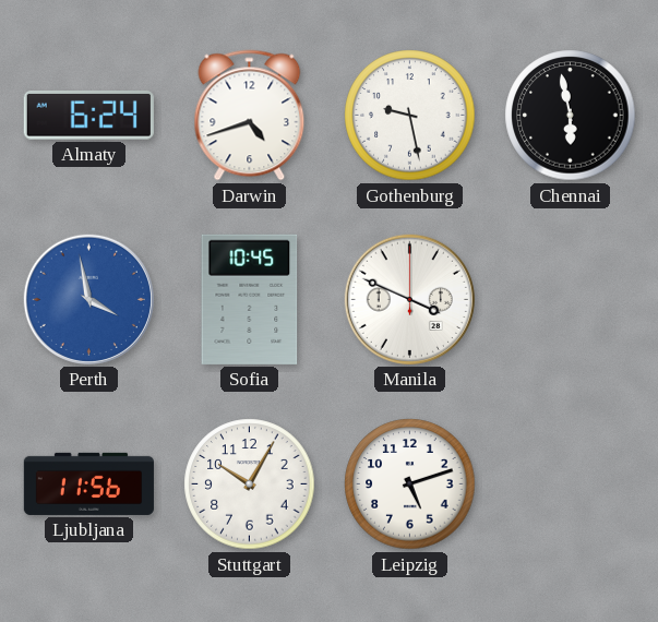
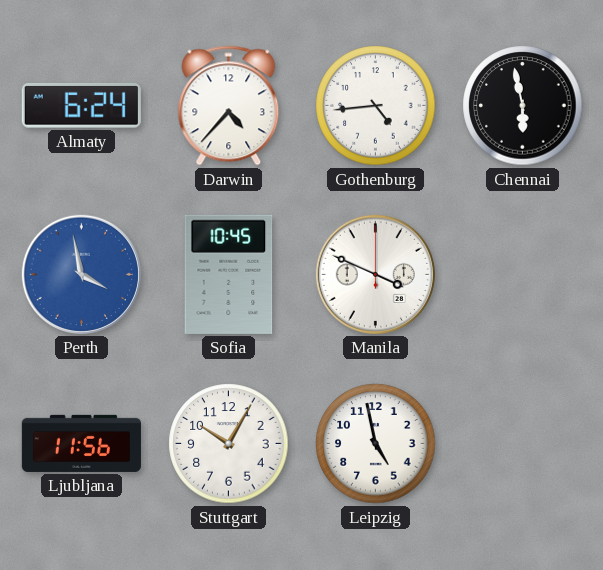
Darwin: 4:42 -> 4:37 (229, 106)
Gothenburg: 9:28 -> 4:44 (376, 106)
Leipzig: 5:12 -> 4:58 (376, 444)
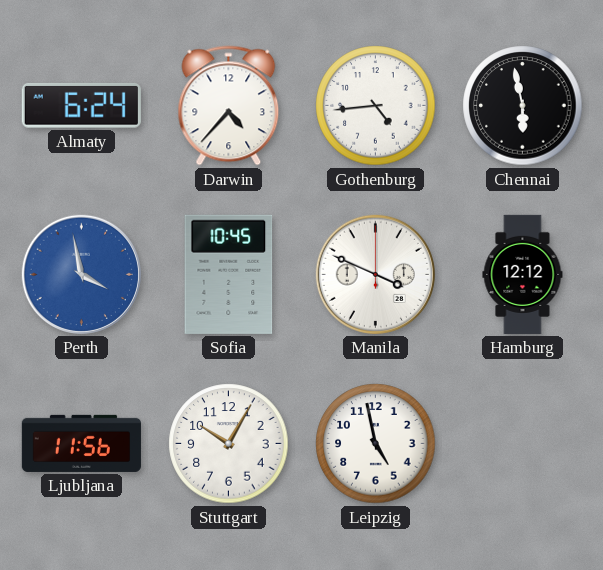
Hamburg: none -> 12:12 (523, 274)
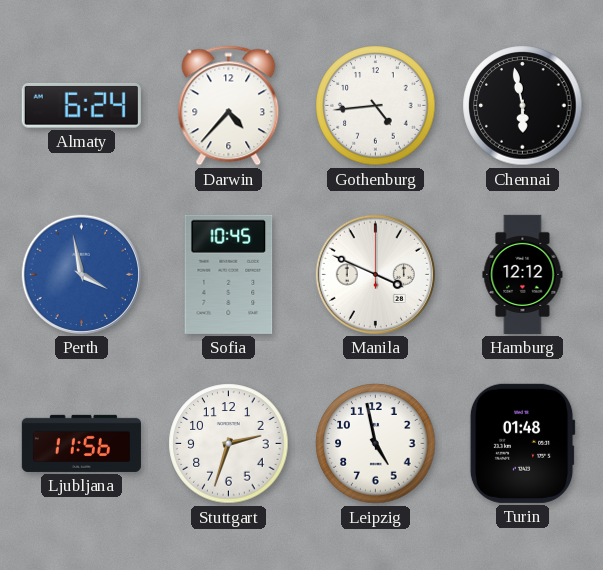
Stuttgart: 10:05 -> 2:33 (229, 444)
Turin: none -> 01:48 (522, 443)
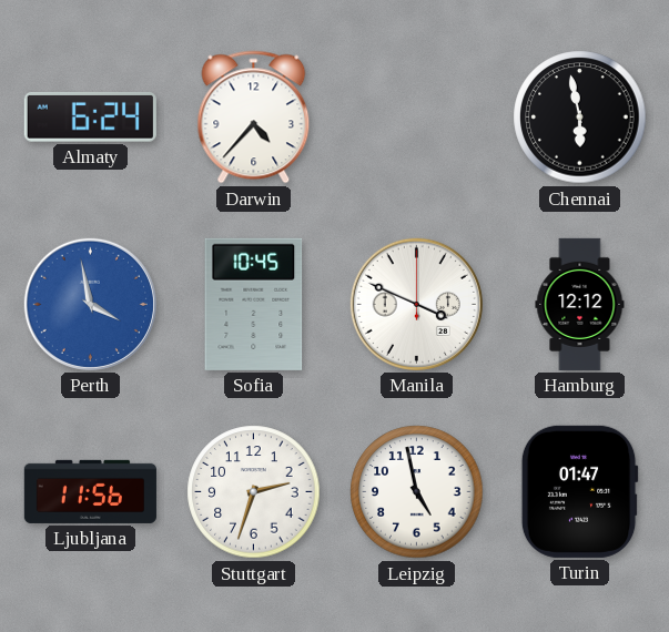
Gothenburg: 4:44 -> none (376, 106)
Turin: 01:48 -> 01:47 (579, 491)
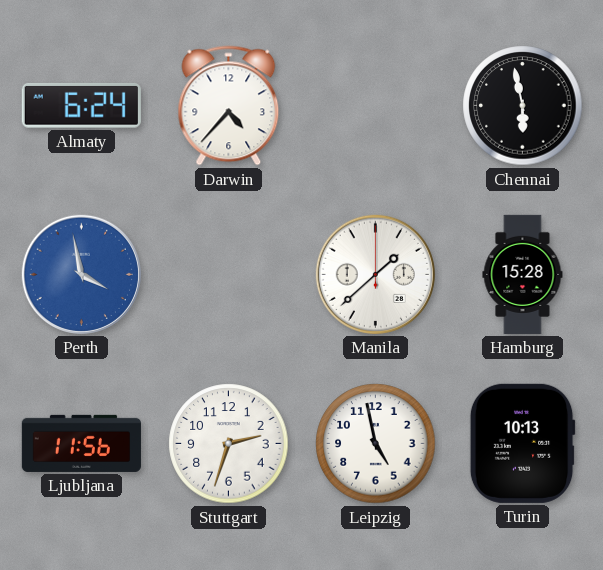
Sofia: 10:45 -> none (254, 304)
Manila: 3:49 -> 1:38 (375, 274)
Hamburg: 12:12 -> 15:28 (523, 274)
Turin: 01:47 -> 10:13 (522, 443)
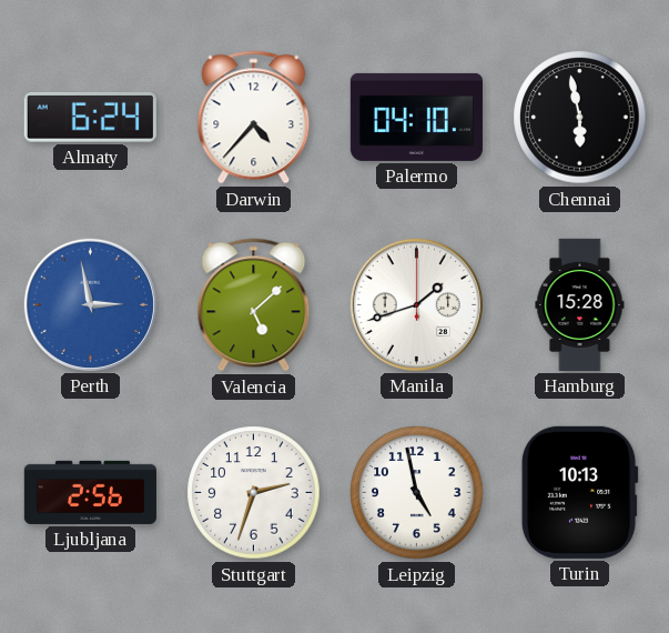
Palermo: none -> 04:10 (416, 117)
Perth: 3:58 -> 2:58 (90, 304)
Valencia: none -> 5:08 (254, 305)
Manila: 1:38 -> 1:42 (416, 304)
Ljubljana: 11:56 -> 2:56 (90, 492)
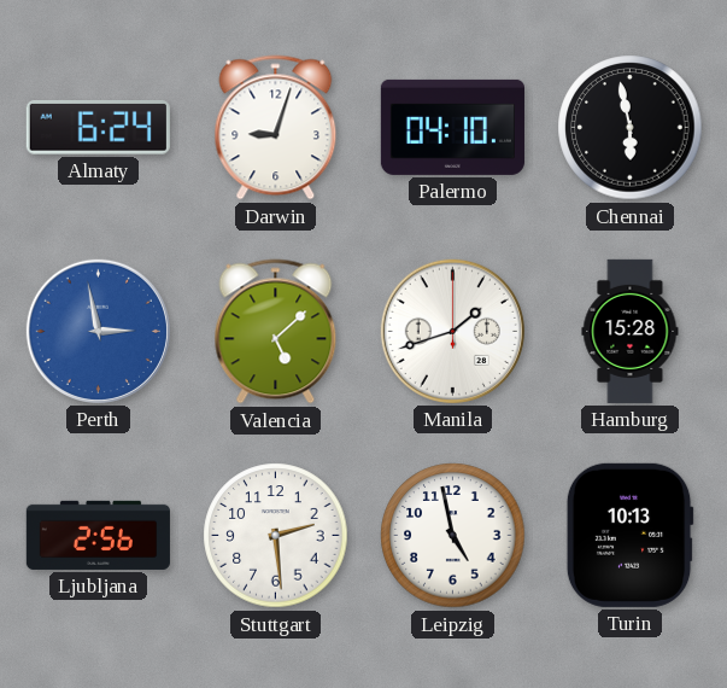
Darwin: 4:37 -> 9:03 (276, 128)
Stuttgart: 2:33 -> 2:29 (276, 536)
